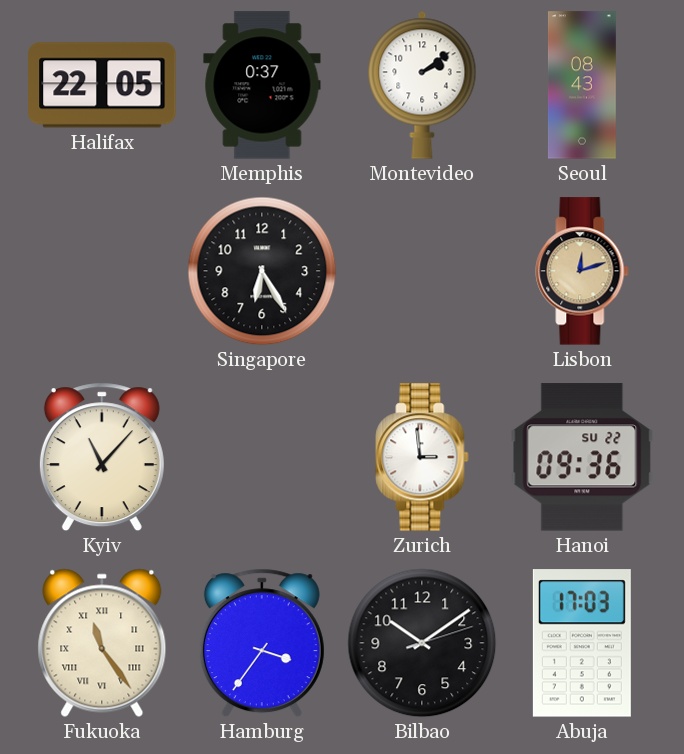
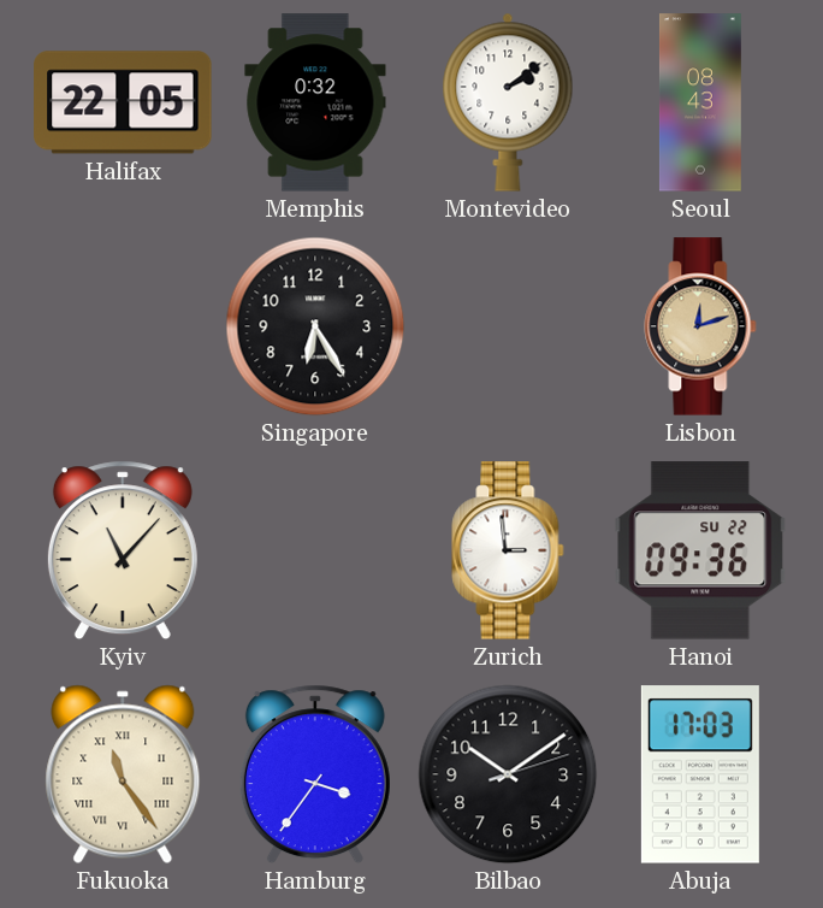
Memphis: 0:37 -> 0:32 (315, 102)
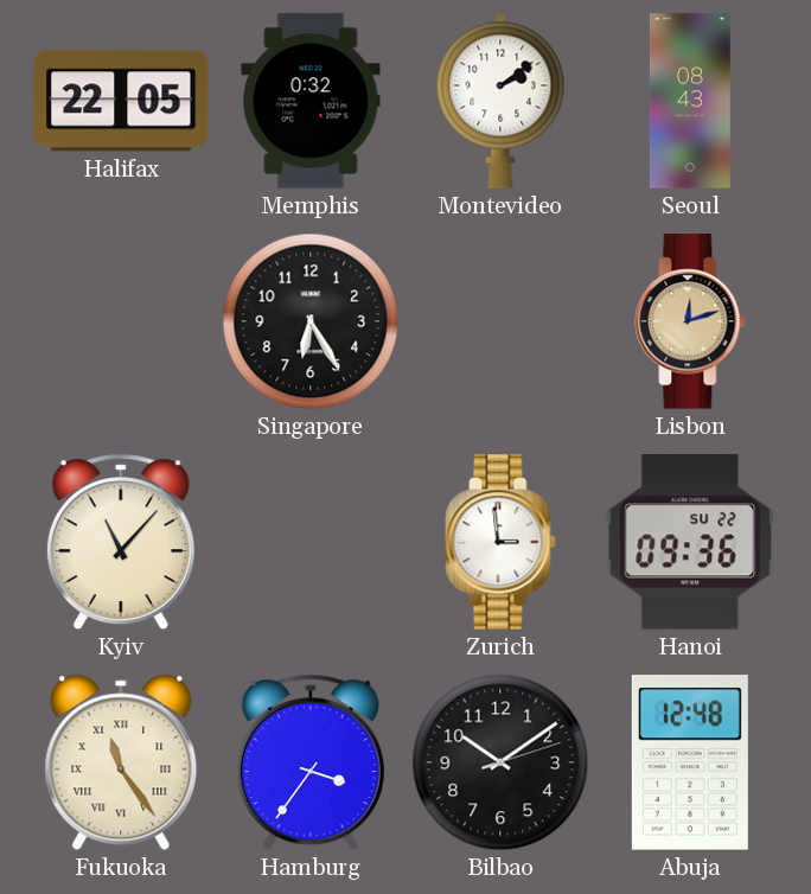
Abuja: 17:03 -> 12:48 (690, 762)
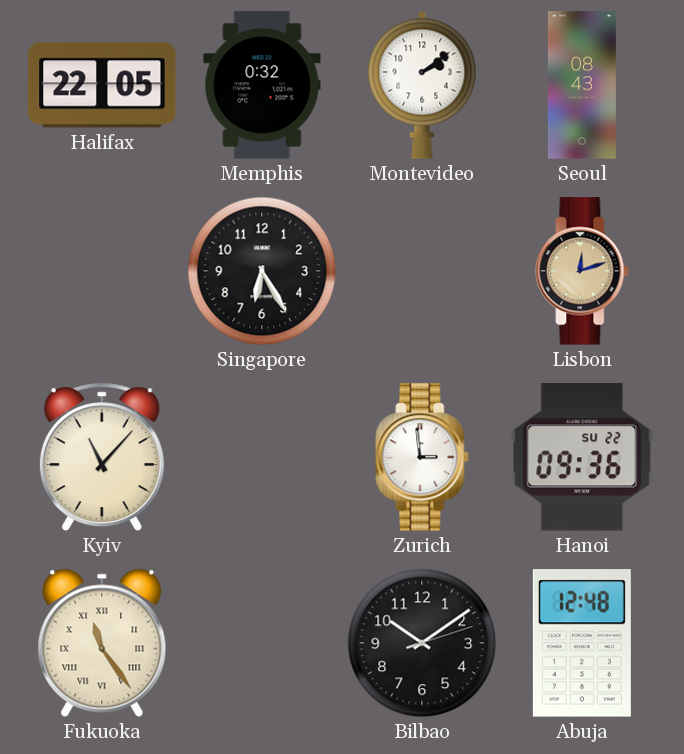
Hamburg: 3:36 -> none (311, 762)
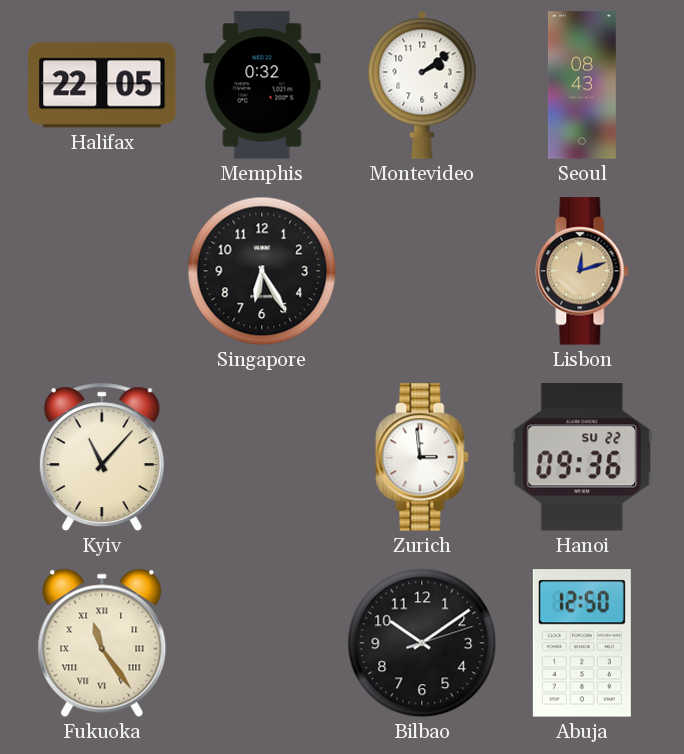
Abuja: 12:48 -> 12:50 (582, 643)
